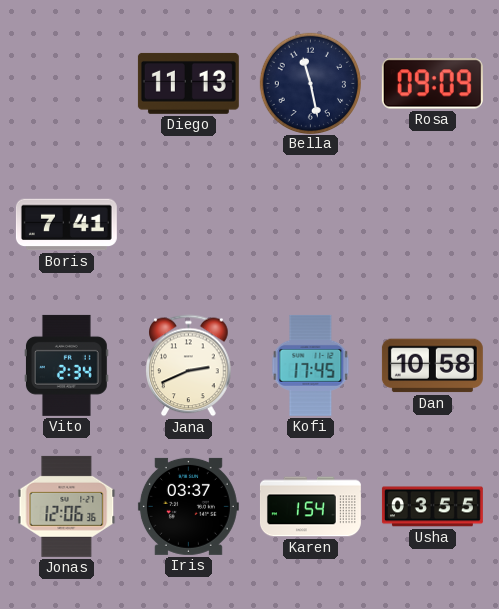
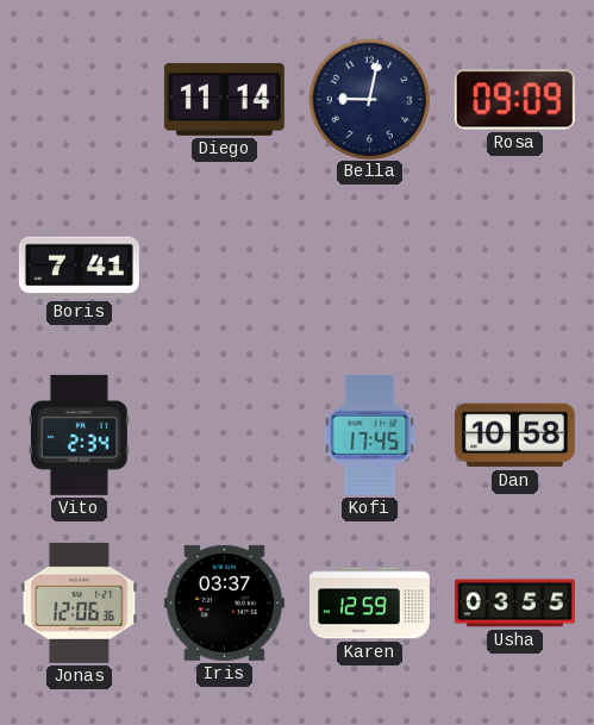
Diego: 11:13 -> 11:14 (224, 99)
Bella: 11:28 -> 9:02 (369, 99)
Jana: 2:41 -> none (189, 366)
Karen: 1:54 -> 12:59 (369, 604)
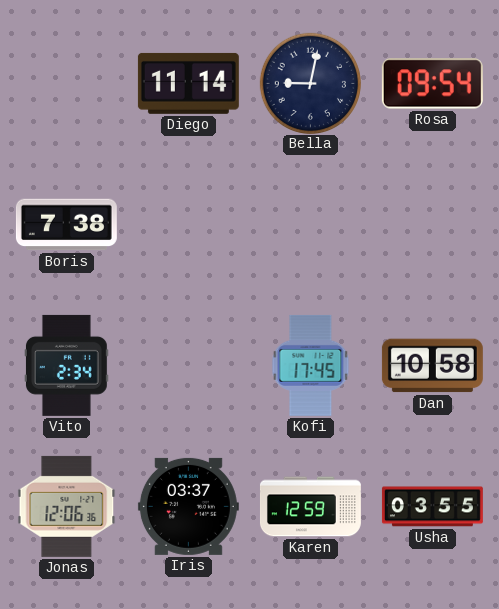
Rosa: 09:09 -> 09:54 (432, 84)
Boris: 7:41 -> 7:38 (66, 225)
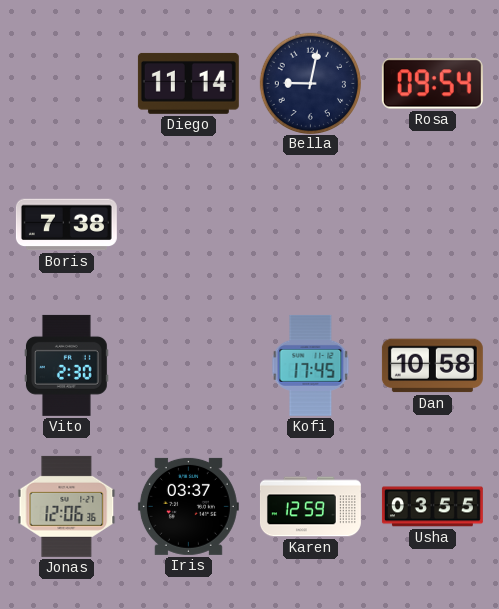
Vito: 2:34 -> 2:30 (66, 365)
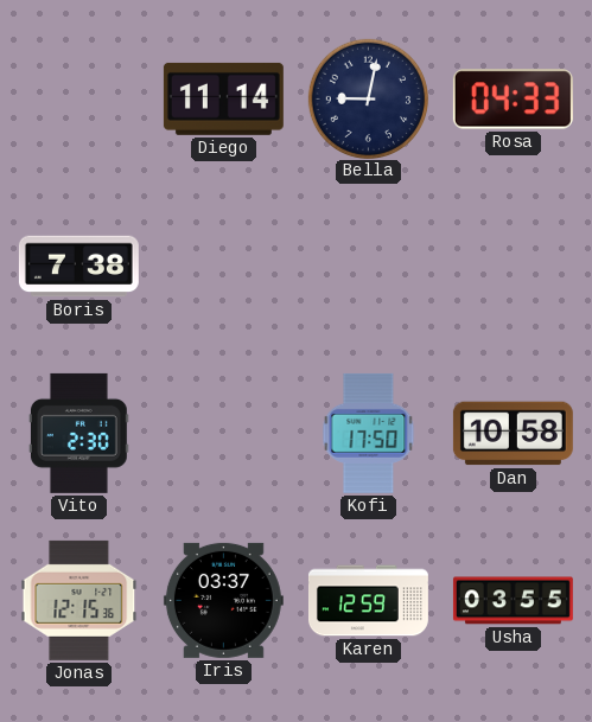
Rosa: 09:54 -> 04:33 (513, 100)
Kofi: 17:45 -> 17:50 (369, 433)
Jonas: 12:06 -> 12:15 (79, 600)
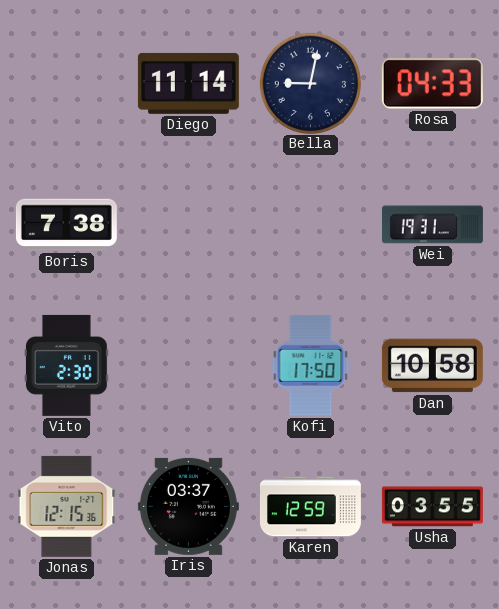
Wei: none -> 19:31 (432, 225)
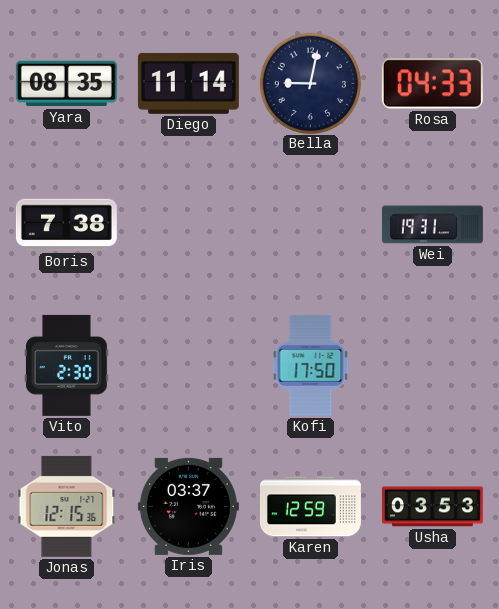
Yara: none -> 08:35 (66, 84)
Dan: 10:58 -> none (432, 366)
Usha: 03:55 -> 03:53 (432, 507)
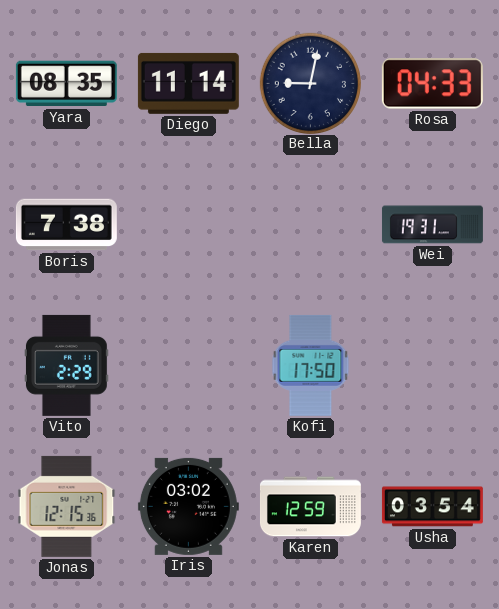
Vito: 2:30 -> 2:29 (66, 365)
Iris: 03:37 -> 03:02 (188, 506)
Usha: 03:53 -> 03:54 (432, 507)
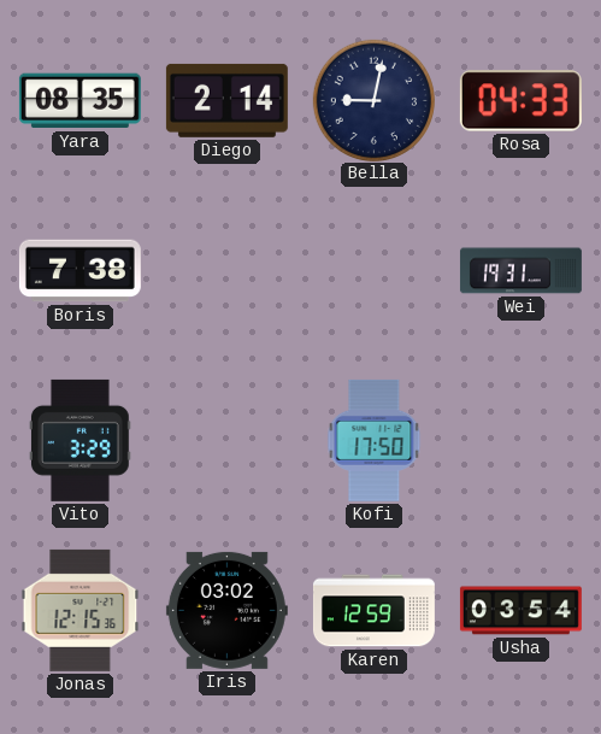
Diego: 11:14 -> 2:14 (226, 100)
Vito: 2:29 -> 3:29 (79, 440)
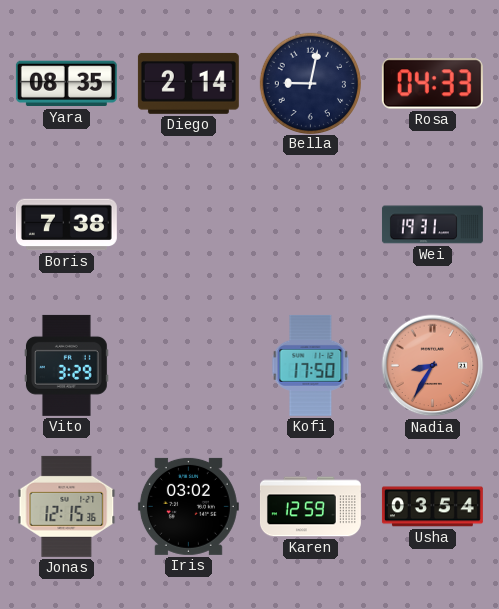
Nadia: none -> 8:35 (433, 366)
